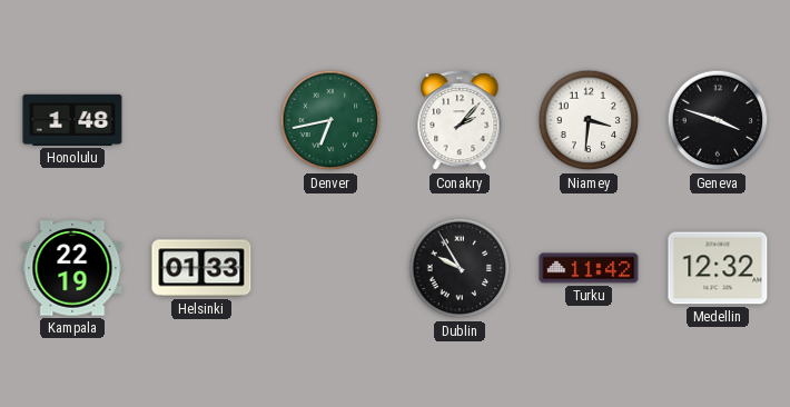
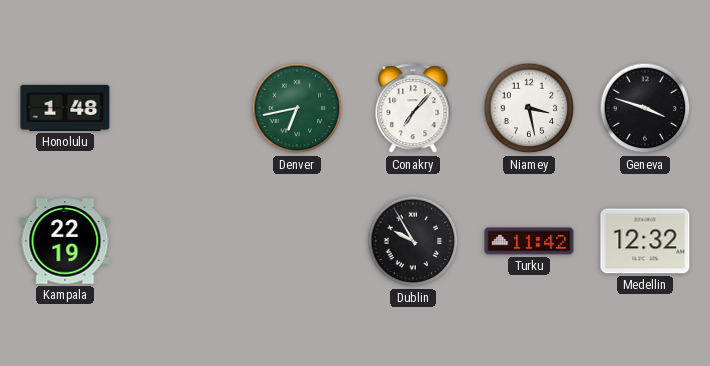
Conakry: 2:07 -> 7:07 (413, 109)
Niamey: 3:31 -> 3:28 (529, 108)
Helsinki: 01:33 -> none (201, 268)
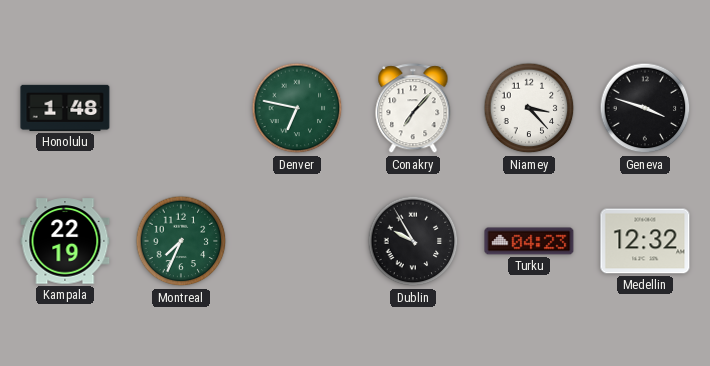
Denver: 6:43 -> 6:47 (297, 108)
Niamey: 3:28 -> 3:23 (529, 108)
Montreal: none -> 7:34 (181, 241)
Turku: 11:42 -> 04:23 (529, 241)
